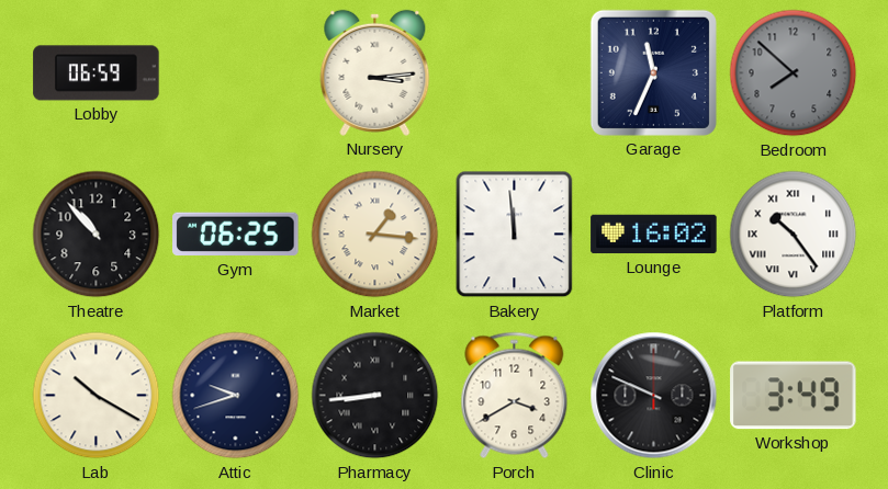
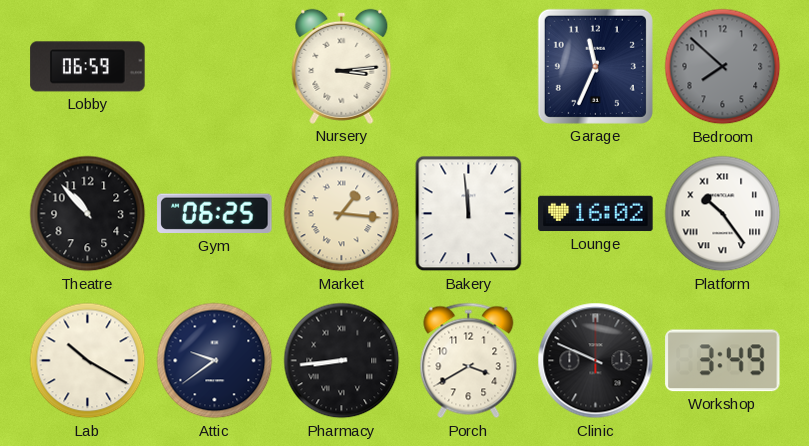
Attic: 9:42 -> 9:39 (215, 361)
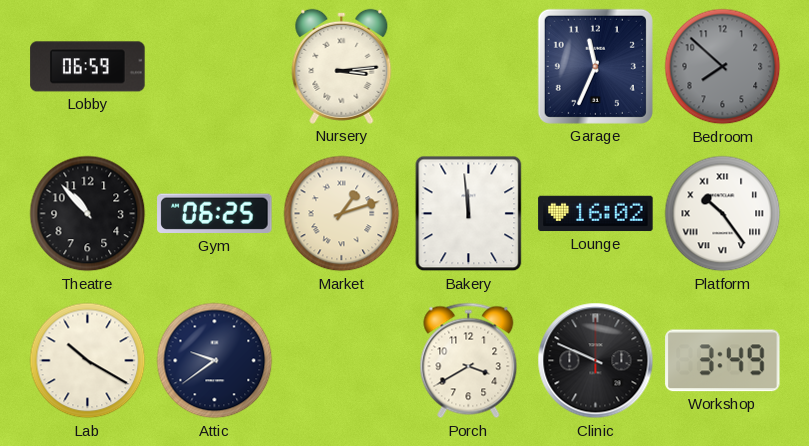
Market: 1:16 -> 1:12 (342, 214)
Pharmacy: 8:44 -> none (342, 361)
